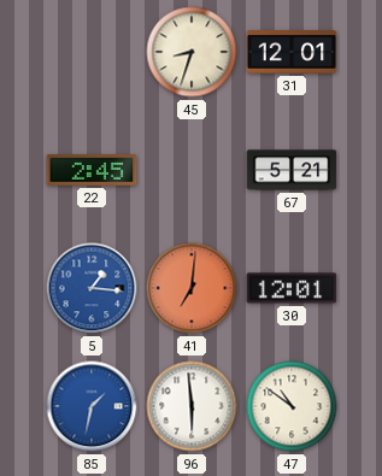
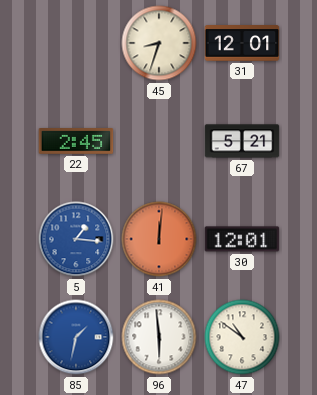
41: 7:01 -> 12:01 (159, 239)
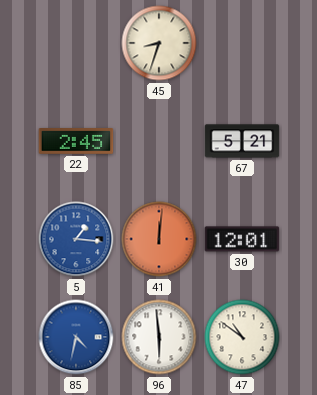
31: 12:01 -> none (242, 44)
85: 1:32 -> 4:32 (76, 337)
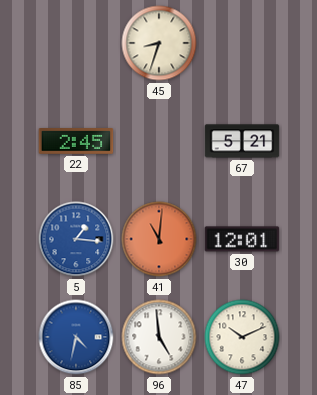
41: 12:01 -> 11:01 (159, 239)
96: 5:59 -> 4:59 (159, 337)
47: 10:51 -> 10:11 (242, 337)
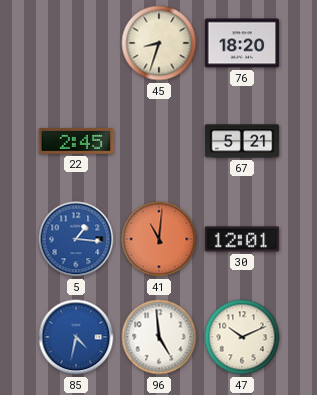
76: none -> 18:20 (242, 43)
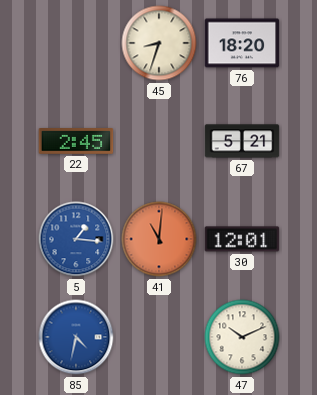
96: 4:59 -> none (159, 337)
